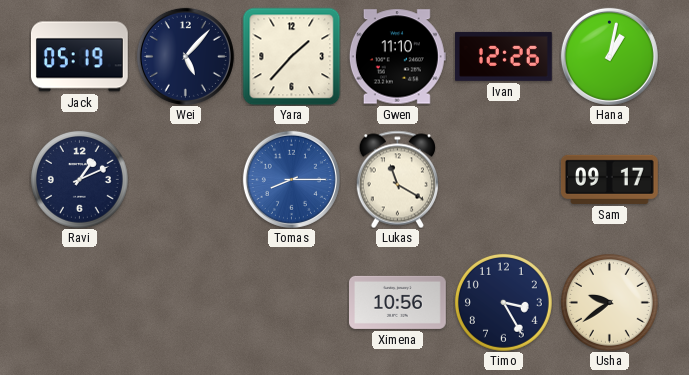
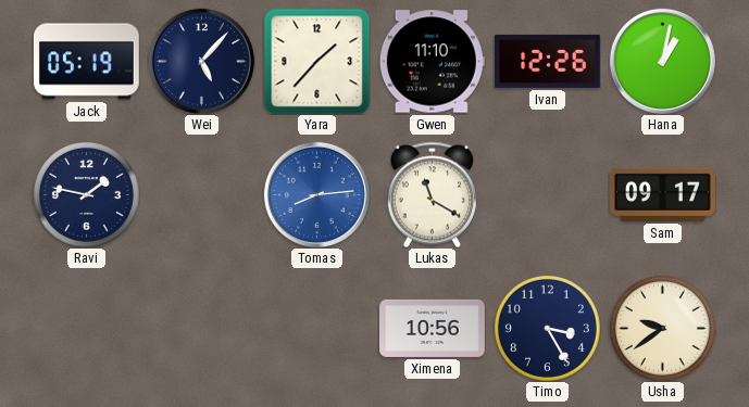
Ravi: 1:11 -> 1:47 (86, 194)
Tomas: 8:15 -> 8:14 (316, 194)
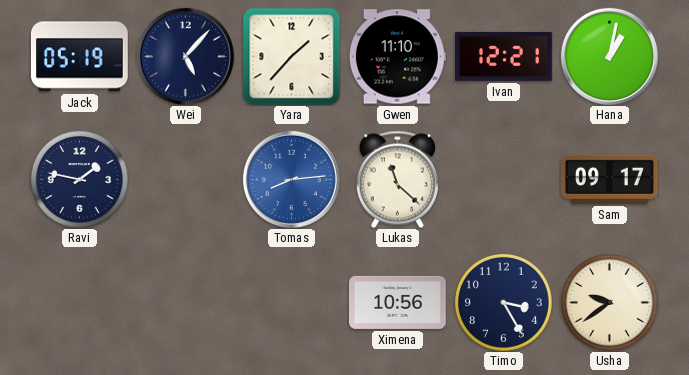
Ivan: 12:26 -> 12:21 (504, 56)
Lukas: 11:20 -> 11:22 (397, 179)
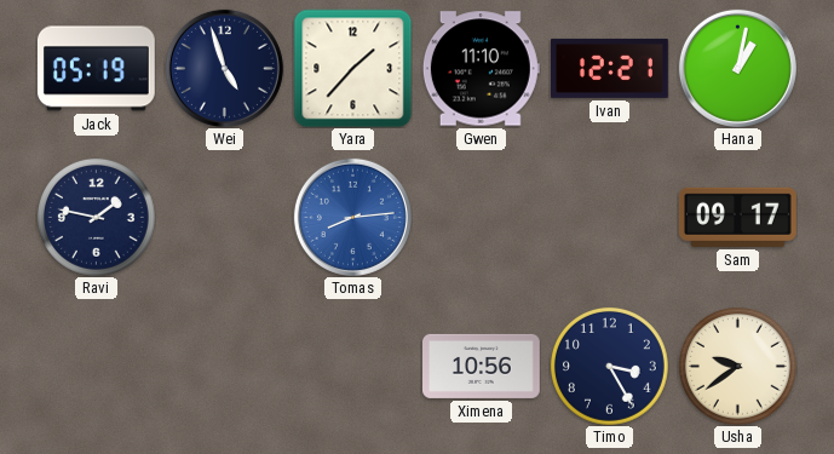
Wei: 5:07 -> 4:57 (224, 68)
Lukas: 11:22 -> none (397, 179)
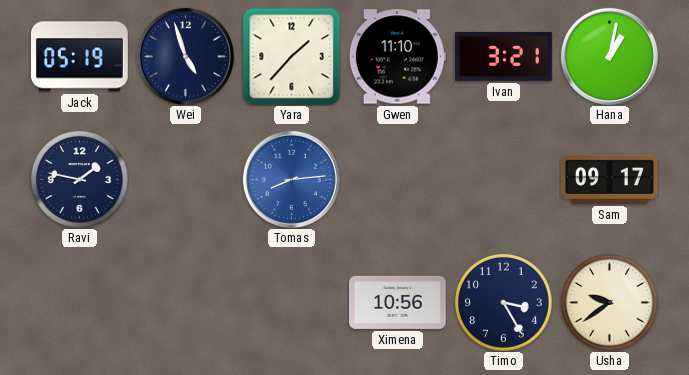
Ivan: 12:21 -> 3:21 (504, 56)
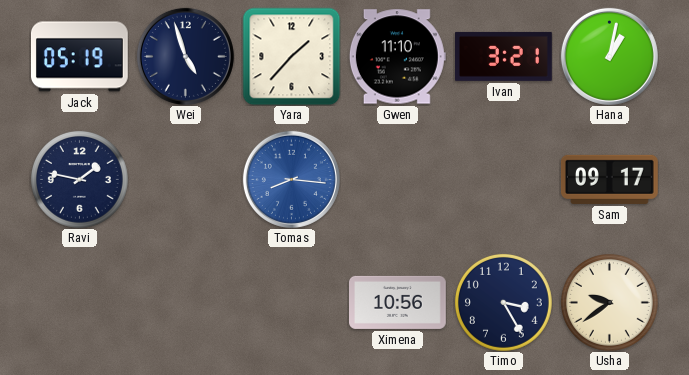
Tomas: 8:14 -> 8:16 (291, 179)
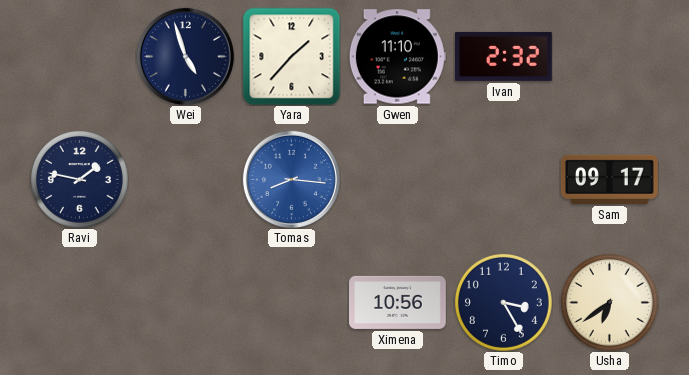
Jack: 05:19 -> none (79, 57)
Ivan: 3:21 -> 2:32 (504, 56)
Hana: 1:02 -> none (609, 56)
Usha: 9:39 -> 6:39 (609, 302)
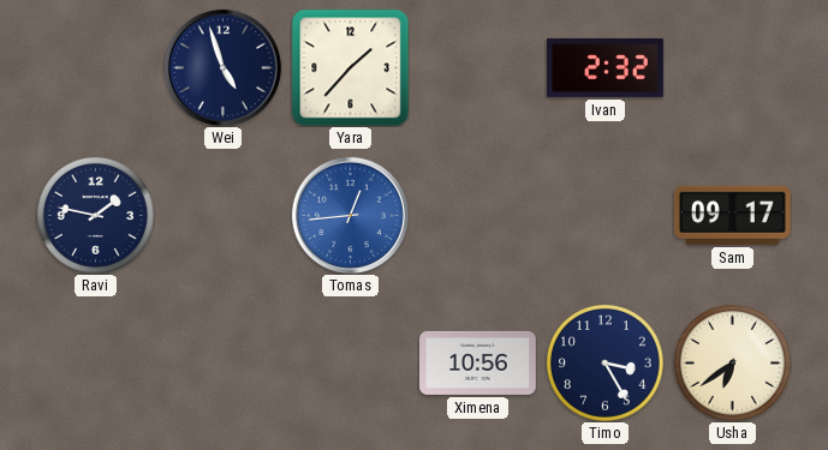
Gwen: 11:10 -> none (397, 57)
Tomas: 8:16 -> 12:44 (350, 215)
